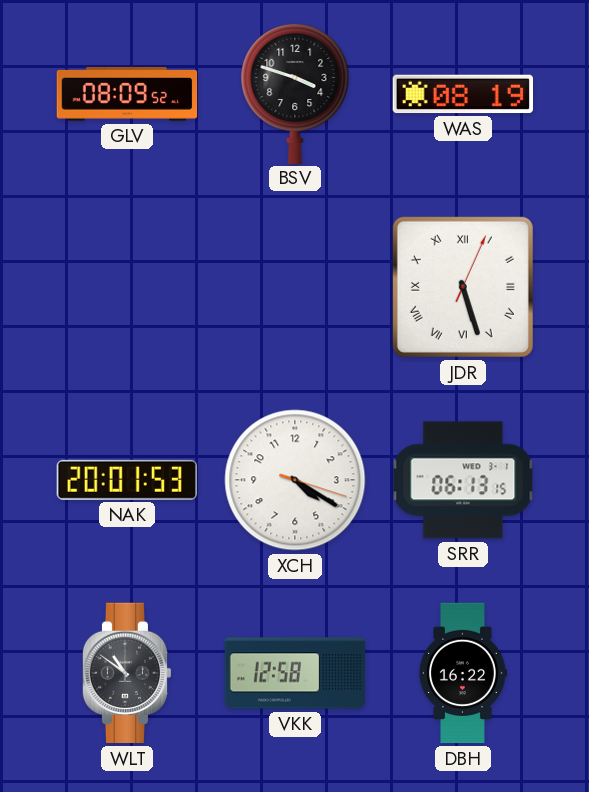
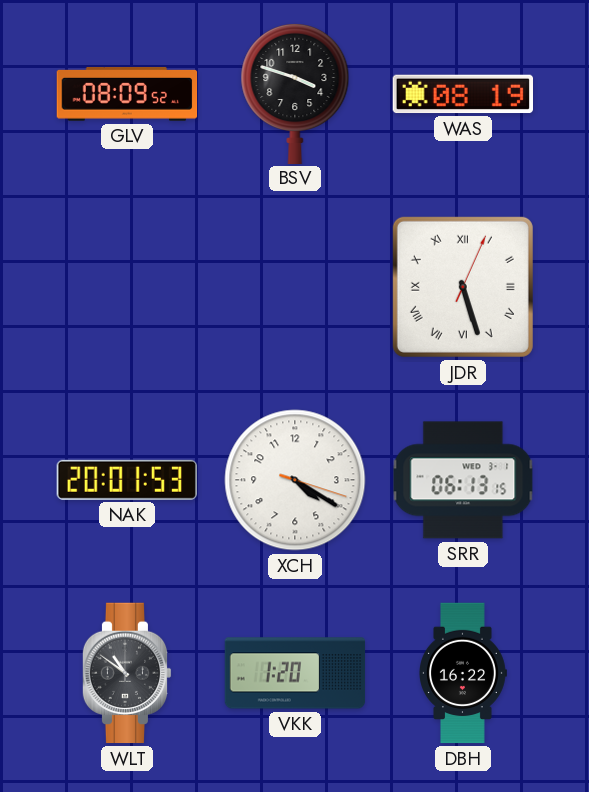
VKK: 12:58 -> 1:20 (295, 673)
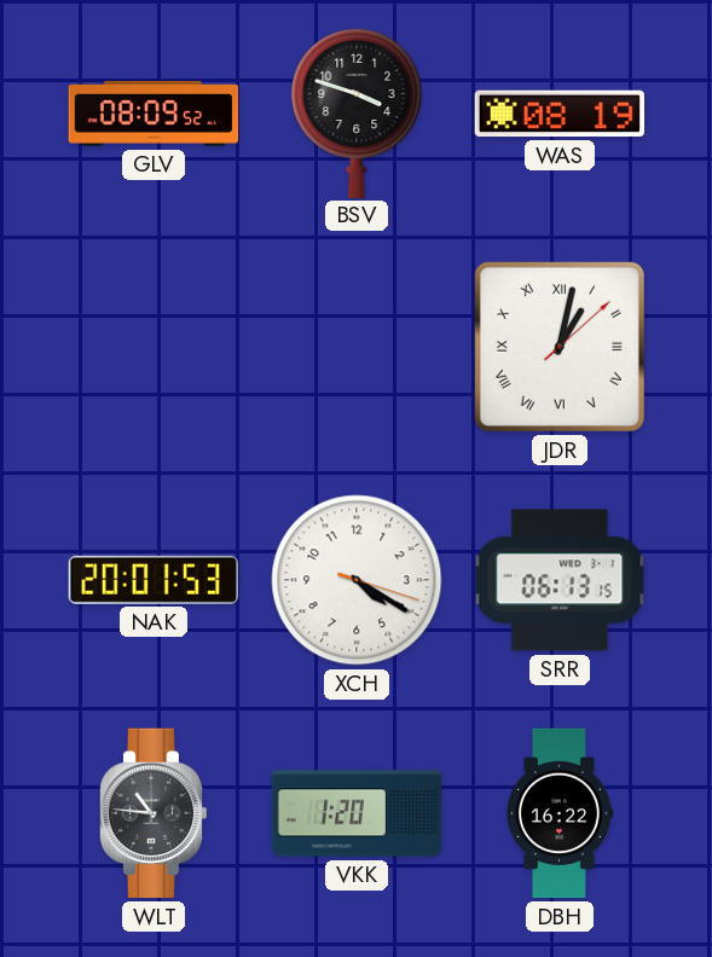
JDR: 5:27 -> 1:02 (560, 347)
WLT: 10:51 -> 10:46 (154, 813)
